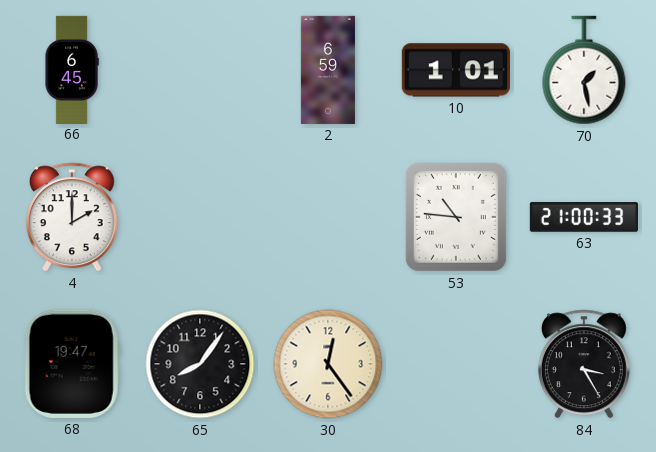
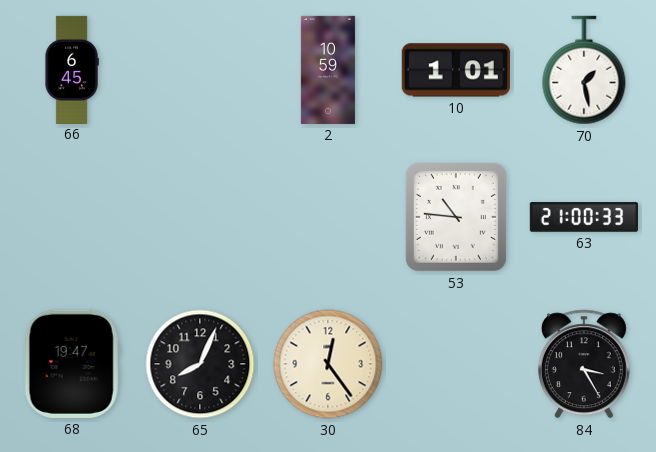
2: 6:59 -> 10:59 (328, 70)
4: 2:00 -> none (72, 217)
65: 8:06 -> 8:04 (200, 364)
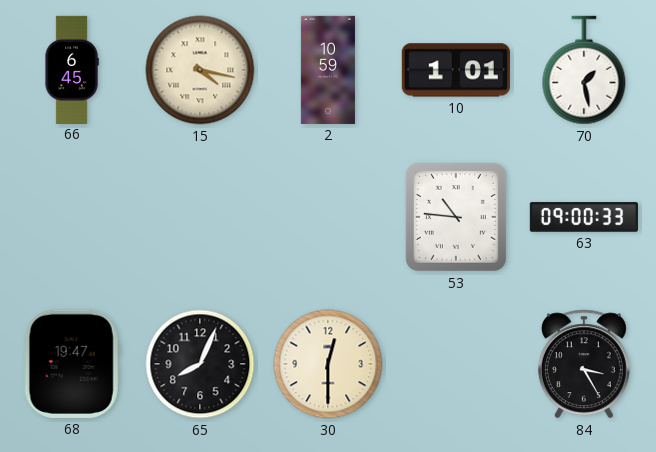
15: none -> 4:17 (200, 70)
63: 21:00 -> 09:00 (584, 217)
30: 12:24 -> 12:30 (328, 364)
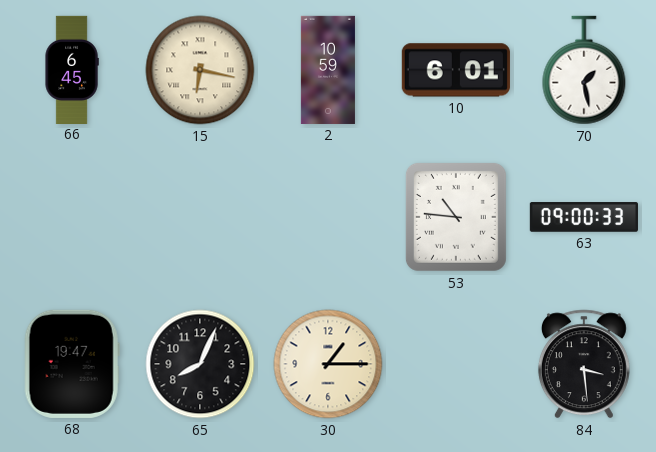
15: 4:17 -> 6:17 (200, 70)
10: 1:01 -> 6:01 (456, 70)
30: 12:30 -> 1:15 (328, 364)
84: 3:25 -> 3:29 (584, 364)
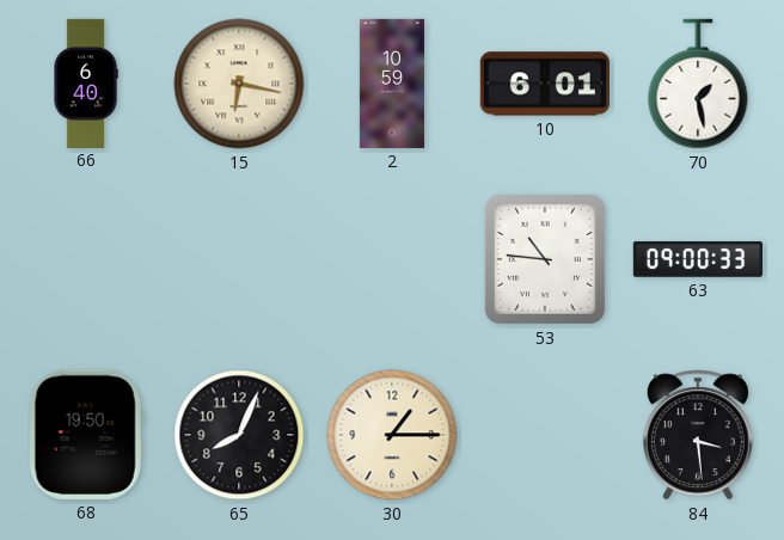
66: 6:45 -> 6:40 (86, 82)
68: 19:47 -> 19:50 (86, 435)
